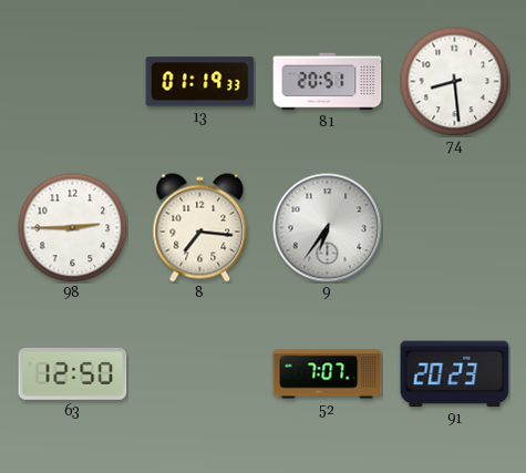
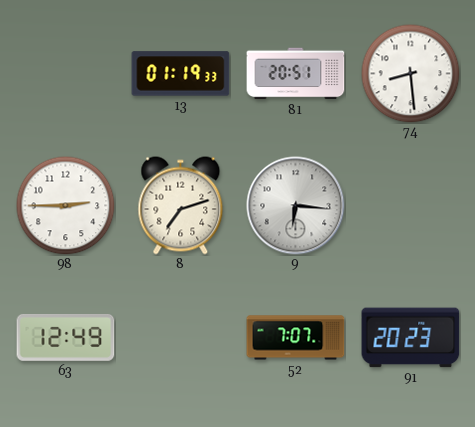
8: 7:16 -> 7:12 (181, 206)
9: 6:36 -> 6:16 (296, 206)
63: 12:50 -> 12:49 (66, 338)
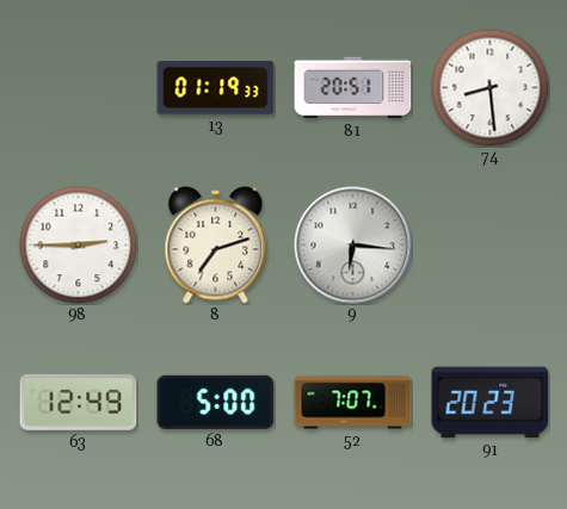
68: none -> 5:00 (216, 402)
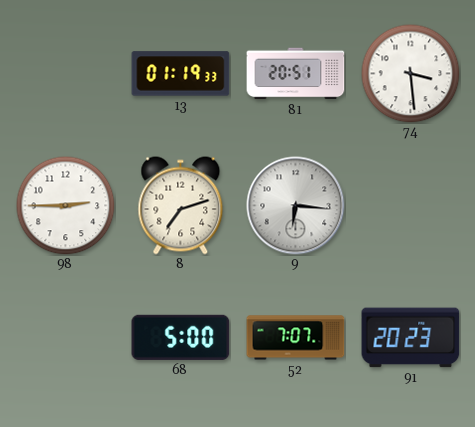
74: 8:29 -> 3:29 (411, 74)
63: 12:49 -> none (79, 403)
